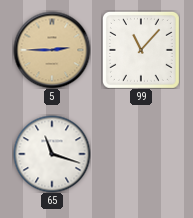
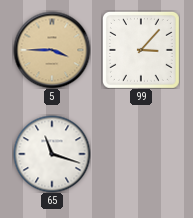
5: 2:45 -> 3:45 (52, 50)
99: 11:07 -> 3:07 (141, 50)
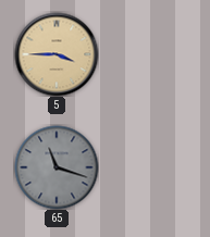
99: 3:07 -> none (141, 50)
65 dial: white -> grey (57, 167)
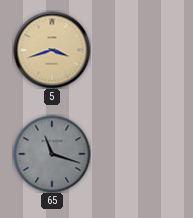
5: 3:45 -> 3:42 (52, 50)
